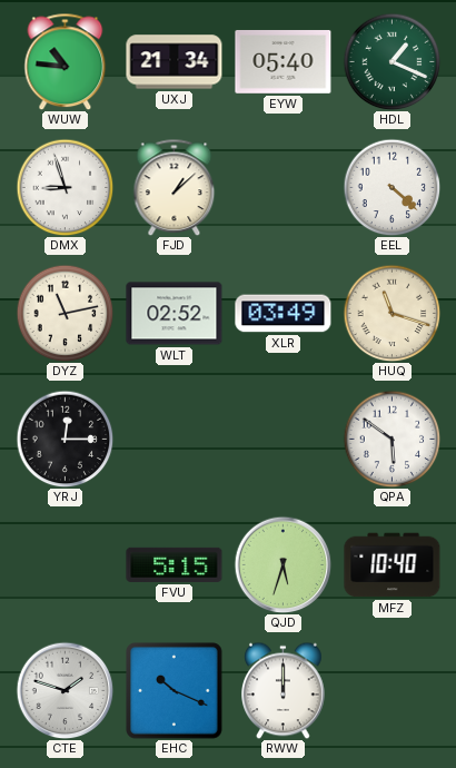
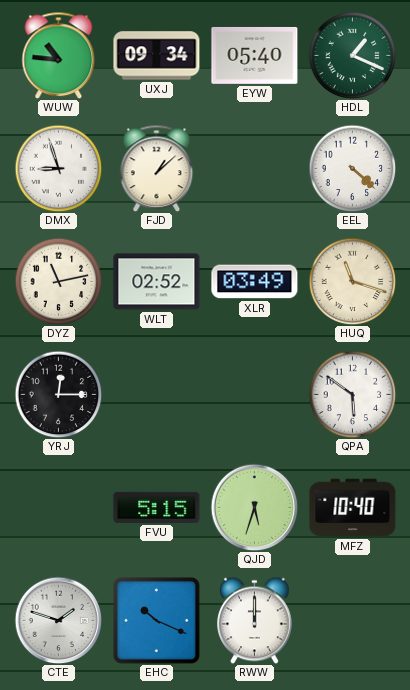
UXJ: 21:34 -> 09:34 (157, 56)
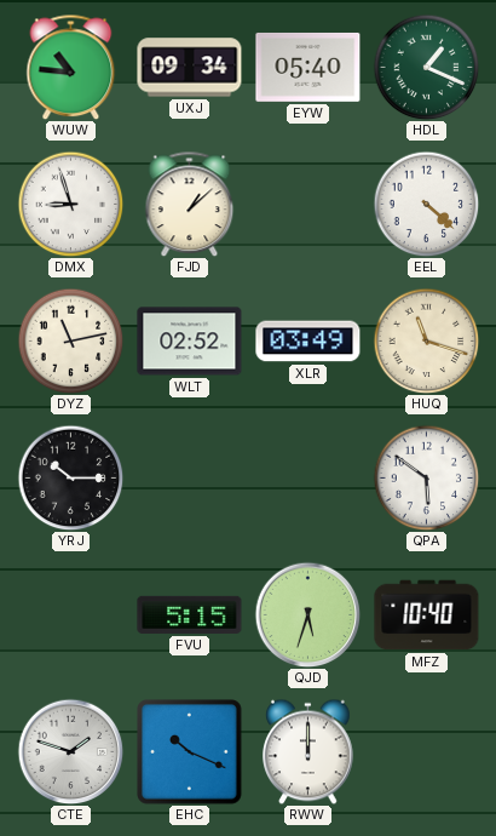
YRJ: 12:15 -> 10:15 (70, 477)
